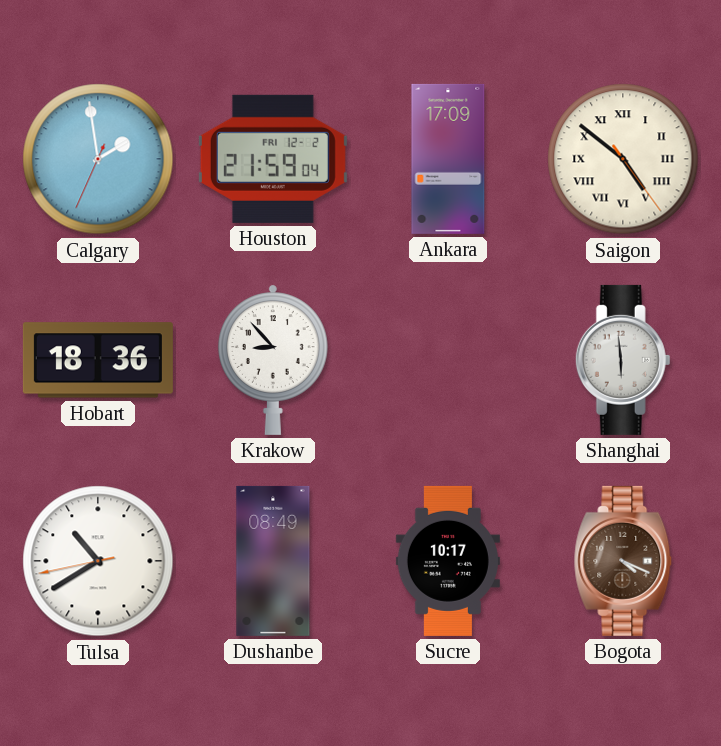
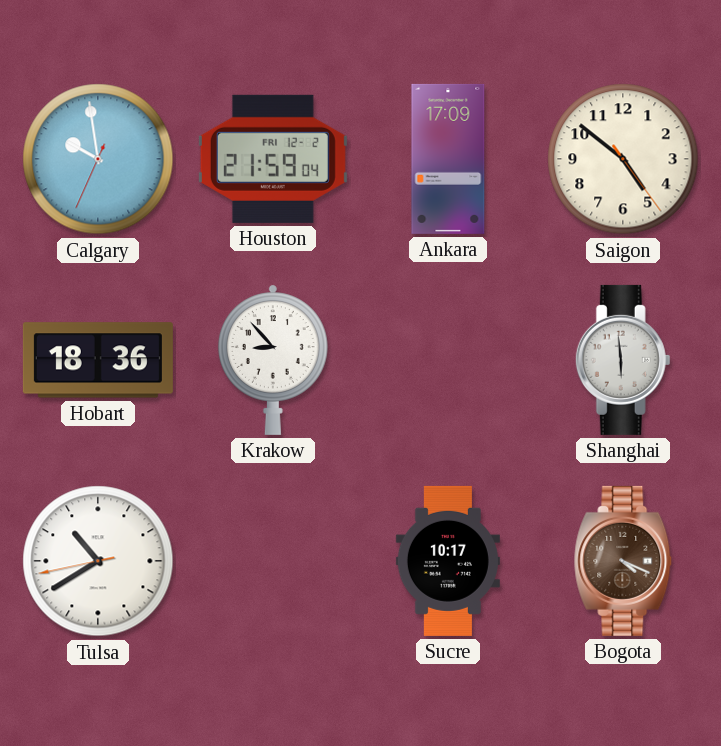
Calgary: 1:58 -> 9:58 (98, 159)
Saigon numerals: Roman -> Arabic (623, 159)
Dushanbe: 08:49 -> none (273, 561)
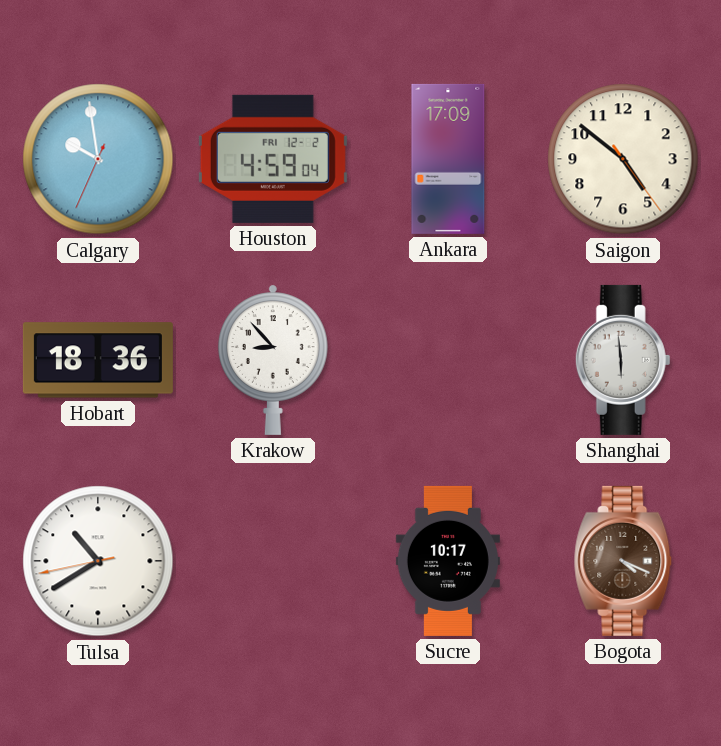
Houston: 21:59 -> 4:59 (273, 159)
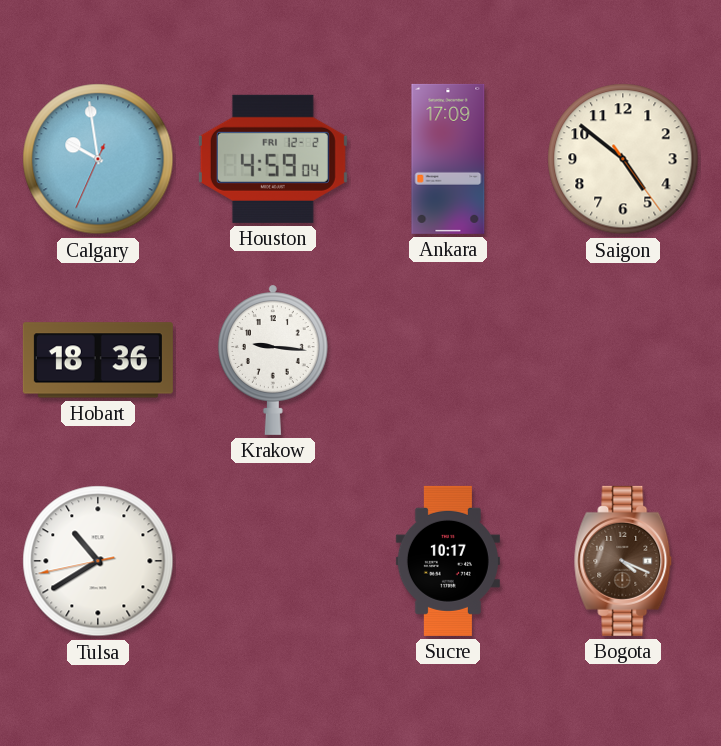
Krakow: 8:53 -> 9:16 (273, 360)
Shanghai: 5:59 -> none (623, 360)
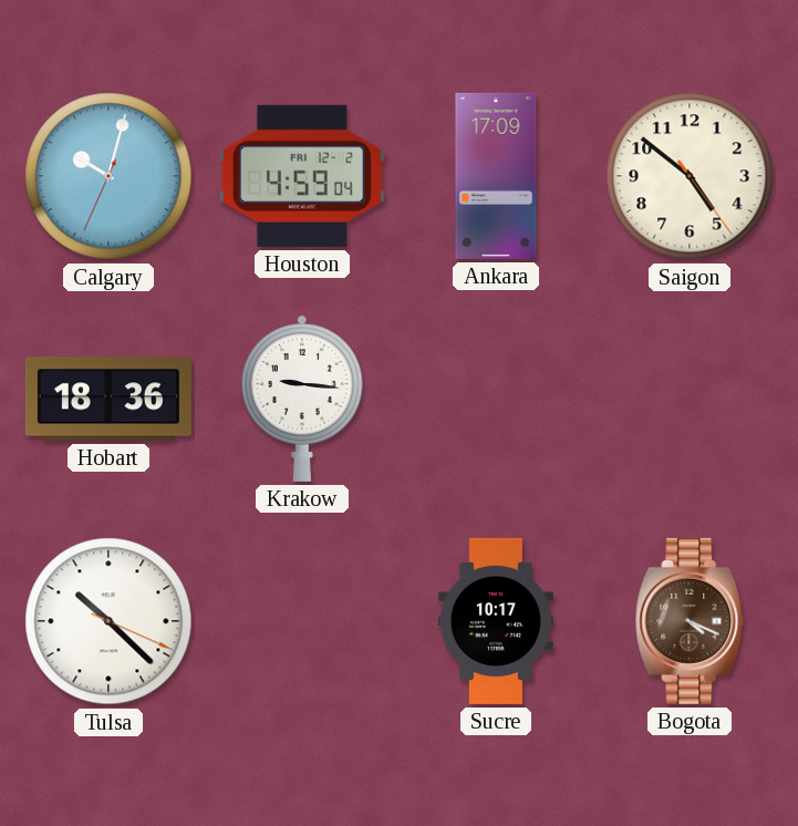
Calgary: 9:58 -> 10:02 (108, 176)
Tulsa: 10:39 -> 10:22 (108, 621)
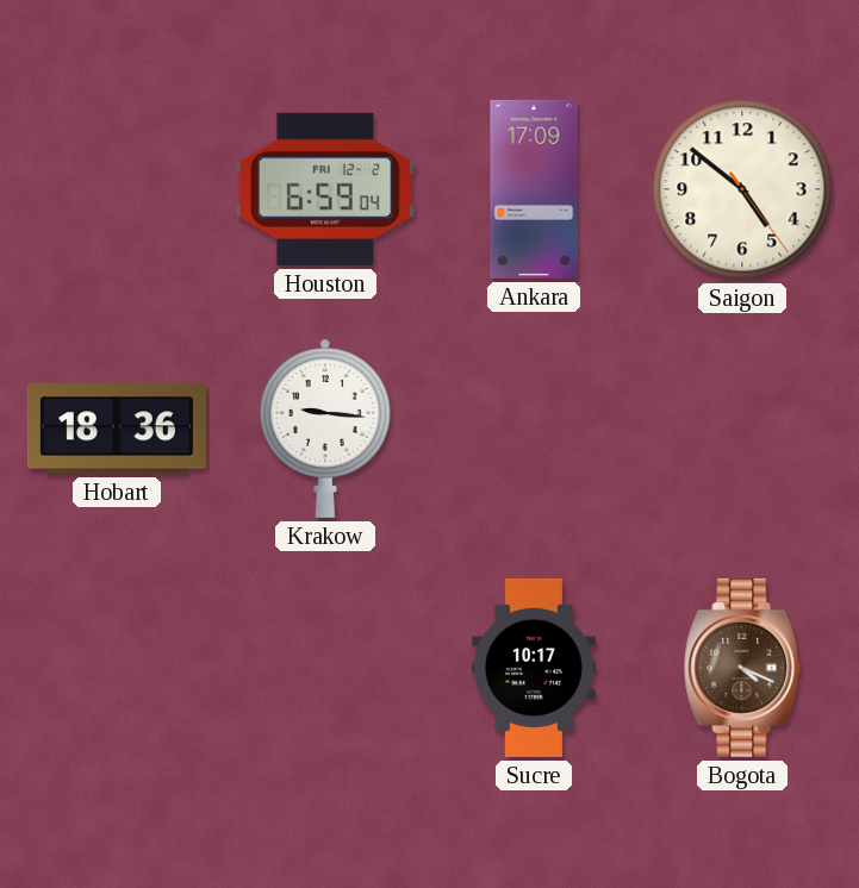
Calgary: 10:02 -> none (108, 176)
Houston: 4:59 -> 6:59 (325, 189)
Tulsa: 10:22 -> none (108, 621)
